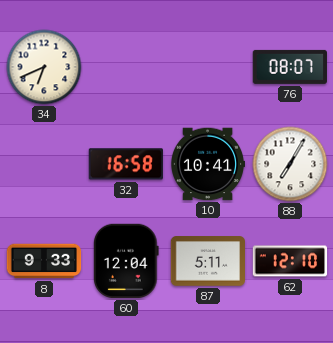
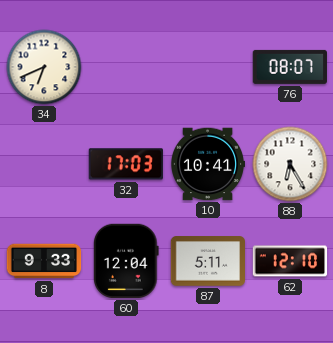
32: 16:58 -> 17:03 (126, 164)
88: 7:05 -> 6:25 (290, 164)
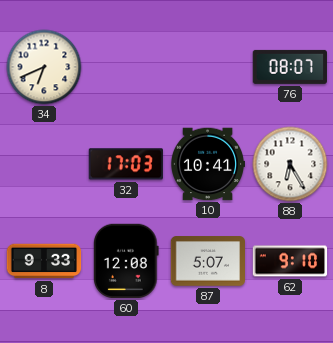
60: 12:04 -> 12:08 (127, 261)
87: 5:11 -> 5:07 (207, 261)
62: 12:10 -> 9:10 (290, 261)
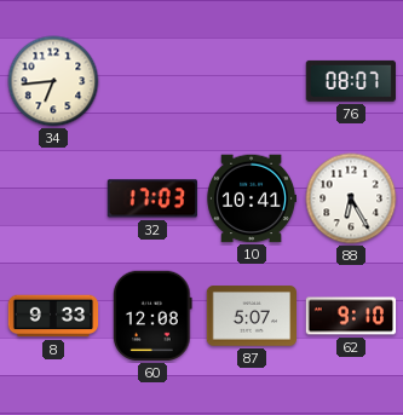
34: 6:41 -> 6:44 (53, 81)
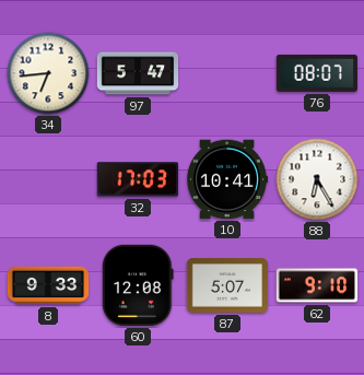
97: none -> 5:47 (138, 73)
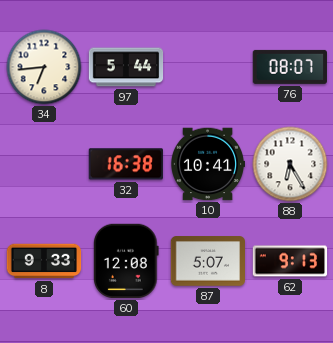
97: 5:47 -> 5:44 (126, 67)
32: 17:03 -> 16:38 (126, 164)
62: 9:10 -> 9:13 (290, 261)
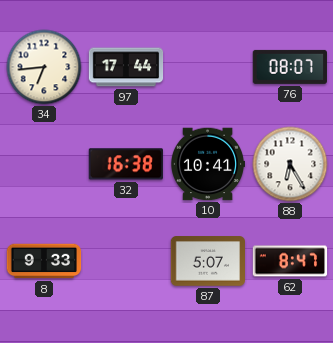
97: 5:44 -> 17:44 (126, 67)
60: 12:08 -> none (127, 261)
62: 9:13 -> 8:47 (290, 261)
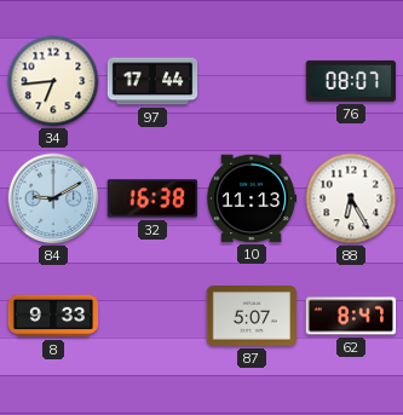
84: none -> 9:10 (53, 198)
10: 10:41 -> 11:13 (252, 198)
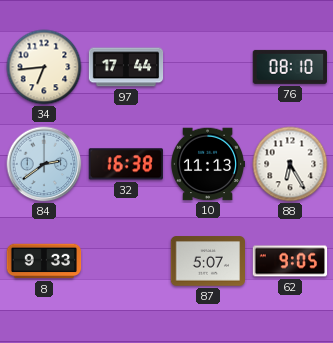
76: 08:07 -> 08:10 (289, 67)
84: 9:10 -> 2:39 (44, 164)
62: 8:47 -> 9:05 (290, 261)
